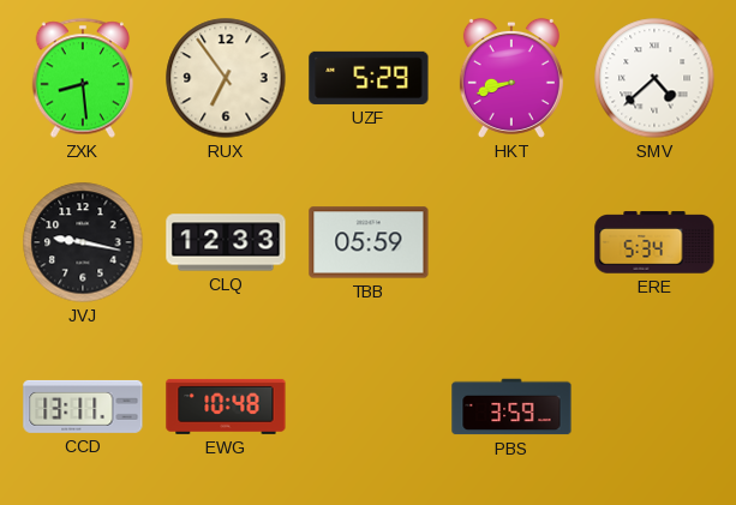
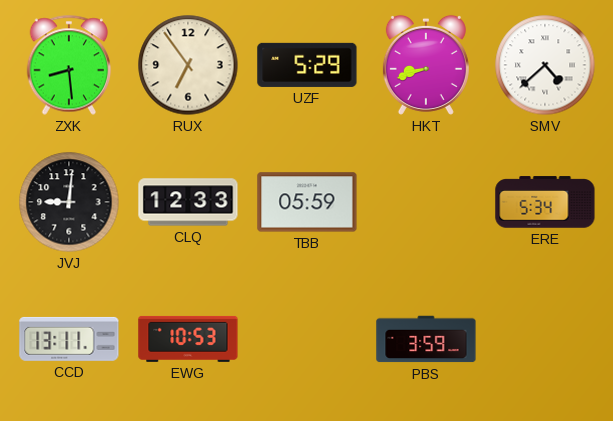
JVJ: 9:17 -> 9:01 (69, 202)
EWG: 10:48 -> 10:53 (188, 339)
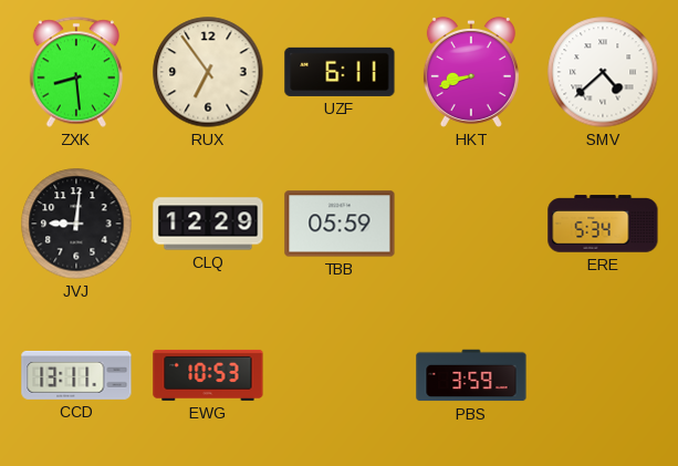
UZF: 5:29 -> 6:11 (340, 72)
CLQ: 12:33 -> 12:29 (208, 224)
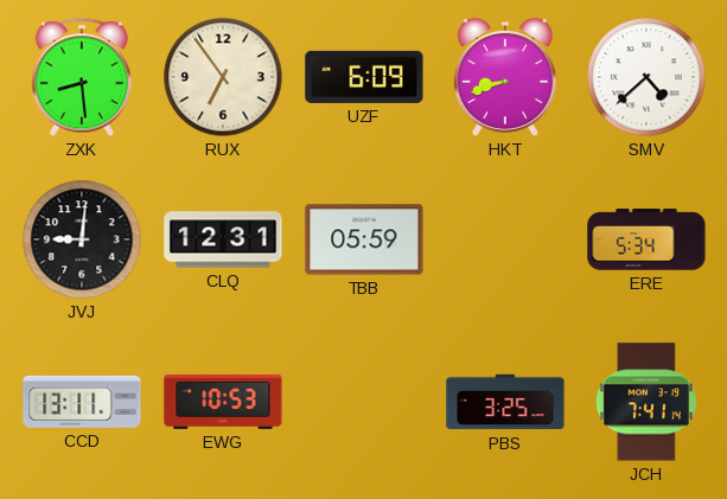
UZF: 6:11 -> 6:09 (364, 77)
CLQ: 12:29 -> 12:31 (223, 239)
PBS: 3:59 -> 3:25 (505, 402)
JCH: none -> 7:41 (646, 402)
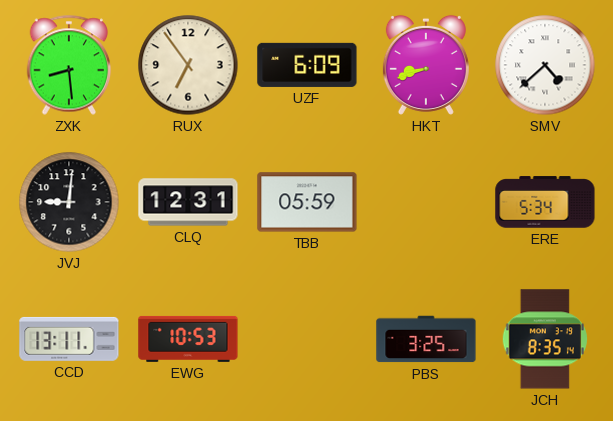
JCH: 7:41 -> 8:35 (545, 339)
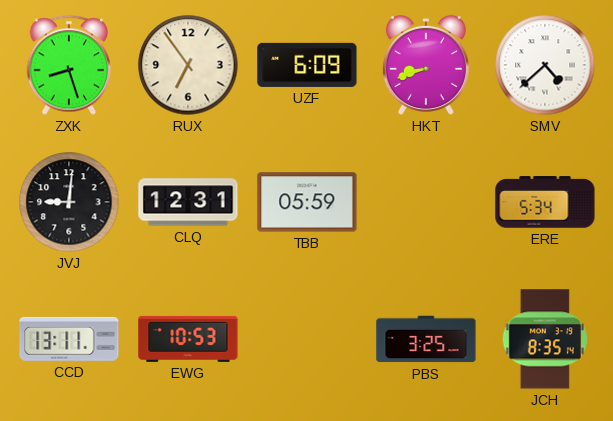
ZXK: 8:29 -> 8:27 (69, 65)
